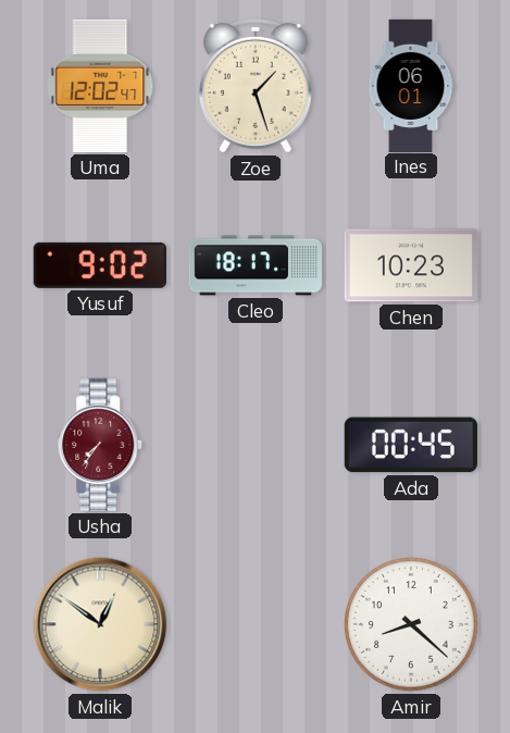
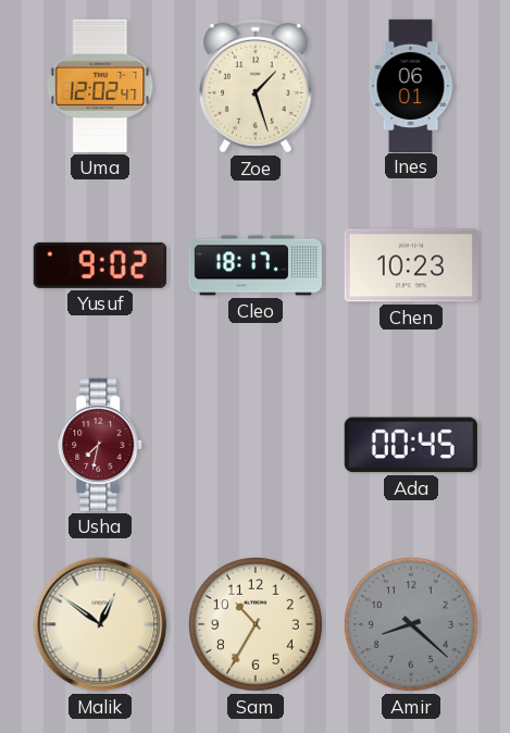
Usha: 7:36 -> 7:32 (101, 445)
Sam: none -> 10:35 (256, 624)
Amir dial: white -> grey (411, 624)
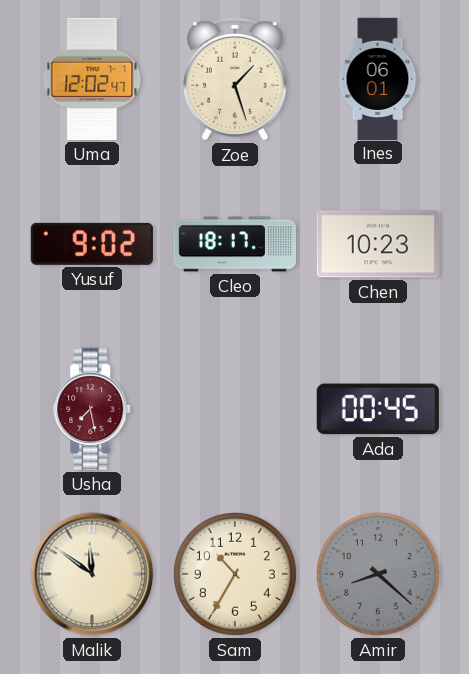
Usha: 7:32 -> 7:28 (93, 409)
Malik: 12:51 -> 11:51 (92, 574)
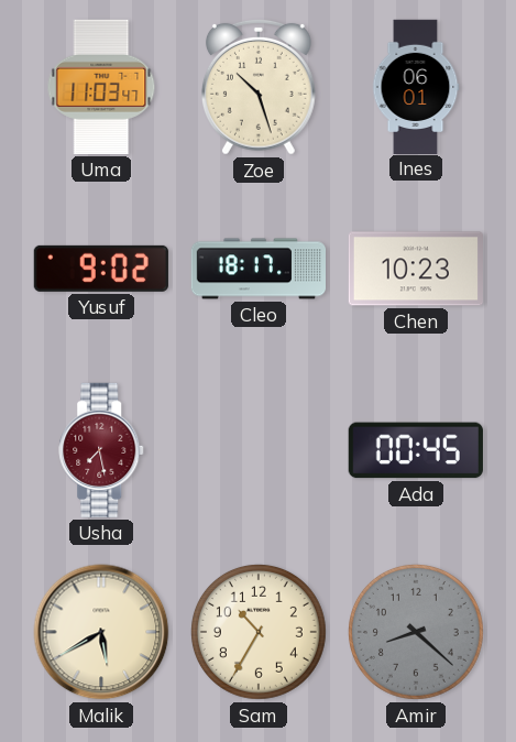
Uma: 12:02 -> 11:03 (101, 87)
Zoe: 1:27 -> 10:27 (259, 87)
Malik: 11:51 -> 5:40 (101, 632)
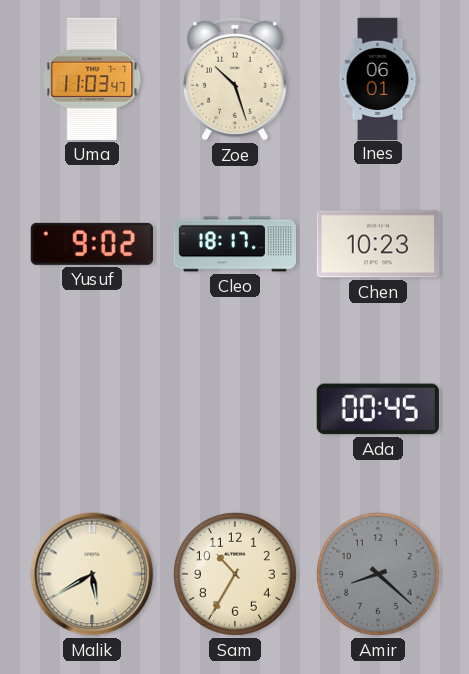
Usha: 7:28 -> none (102, 450)
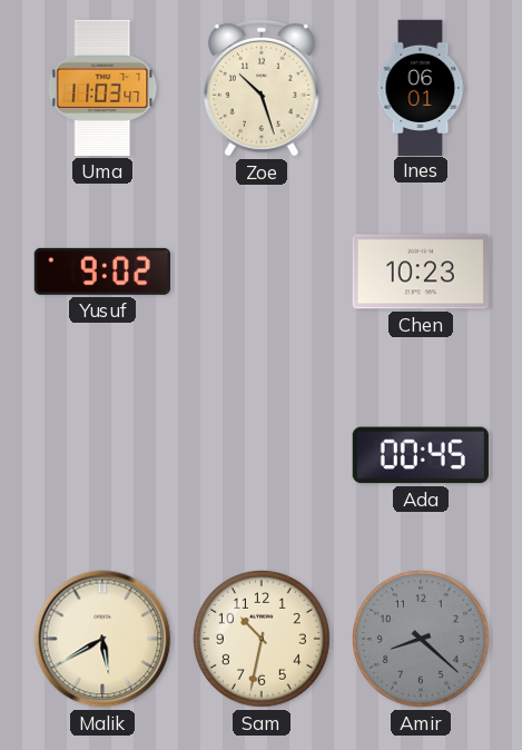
Cleo: 18:17 -> none (234, 244)
Sam: 10:35 -> 10:32 (262, 639)
